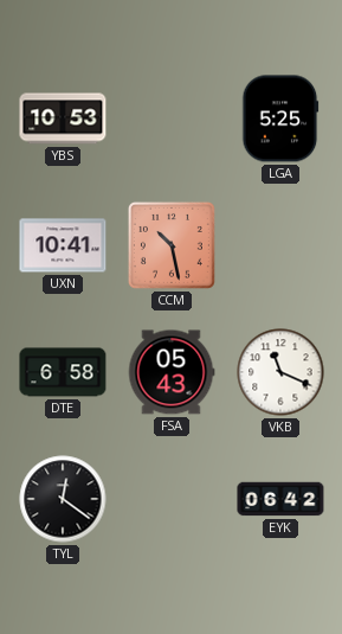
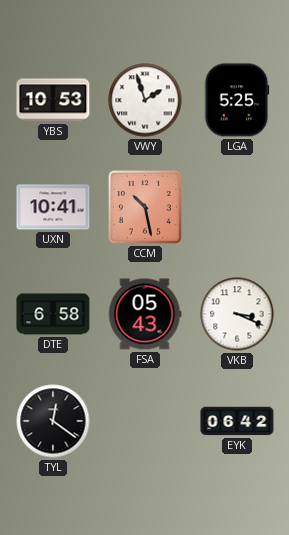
VWY: none -> 1:57 (145, 100)
VKB: 11:19 -> 3:19 (237, 314)
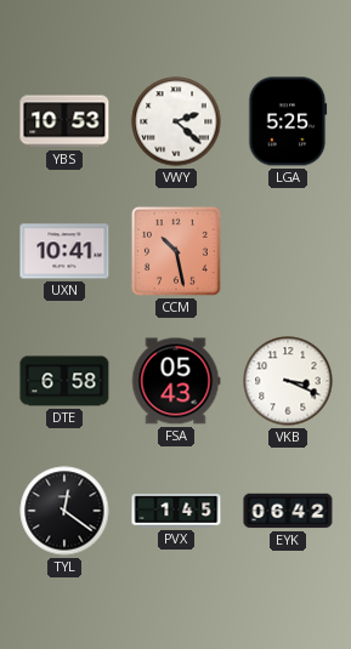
VWY: 1:57 -> 2:22 (176, 121)
PVX: none -> 1:45 (176, 511)
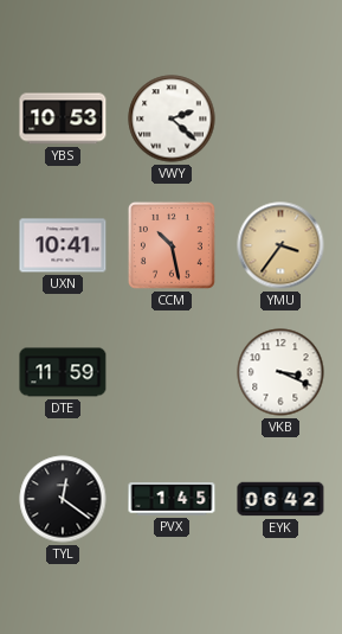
LGA: 5:25 -> none (288, 121)
YMU: none -> 3:36 (280, 245)
DTE: 6:58 -> 11:59 (63, 372)
FSA: 05:43 -> none (176, 381)
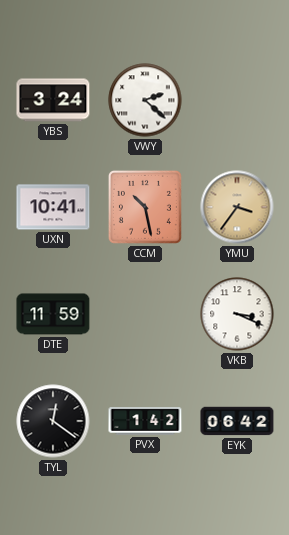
YBS: 10:53 -> 3:24 (53, 100)
PVX: 1:45 -> 1:42 (145, 421)
